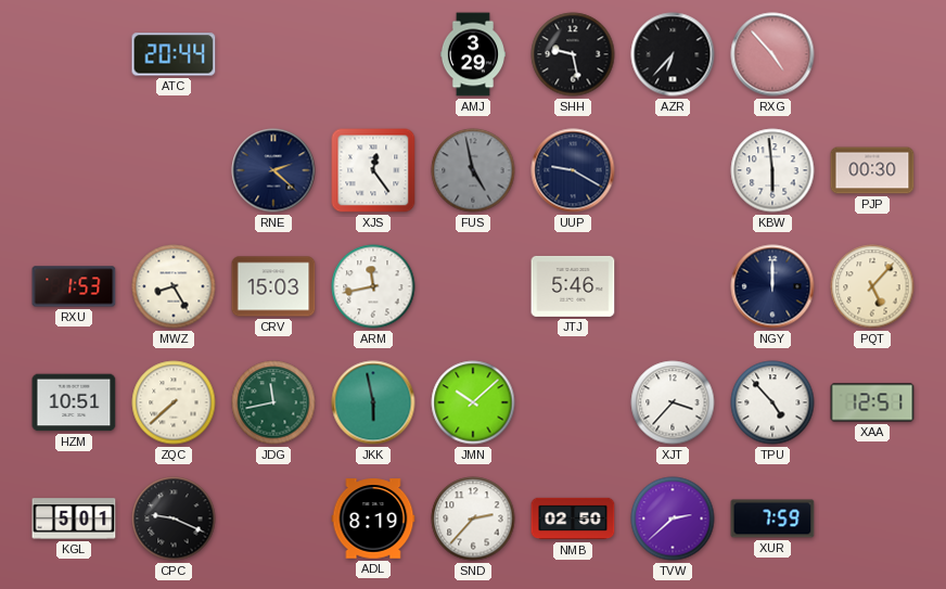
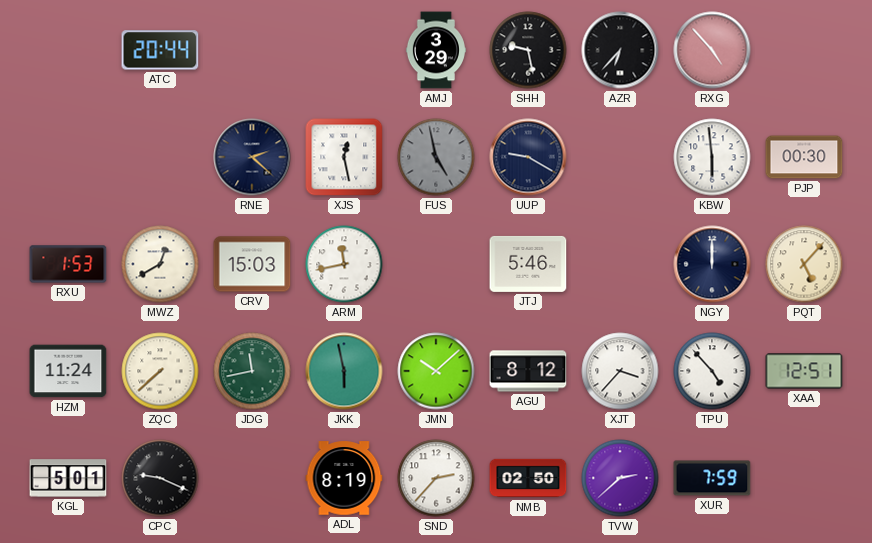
XJS: 12:24 -> 12:28 (344, 157)
MWZ: 8:25 -> 12:40 (160, 264)
HZM: 10:51 -> 11:24 (68, 371)
AGU: none -> 8:12 (528, 371)
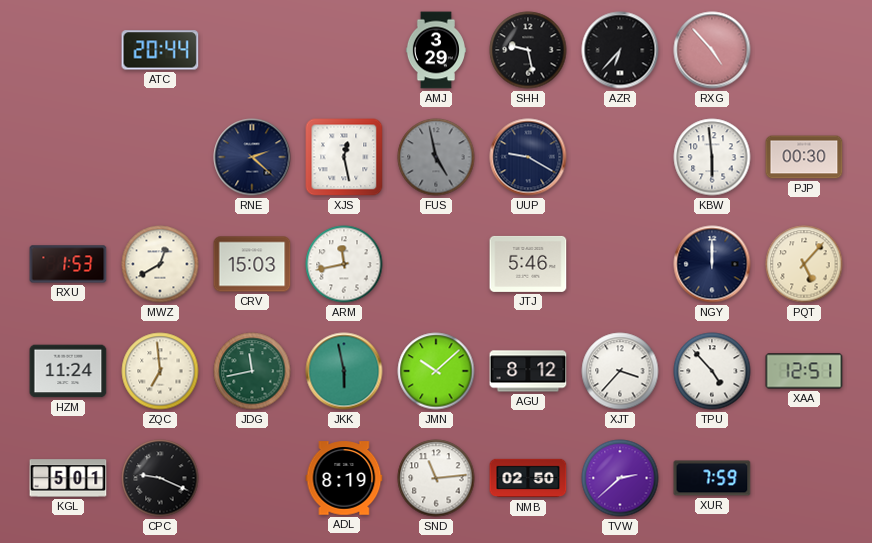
ZQC: 7:38 -> 6:59 (160, 371)
SND: 2:37 -> 11:14 (436, 478)
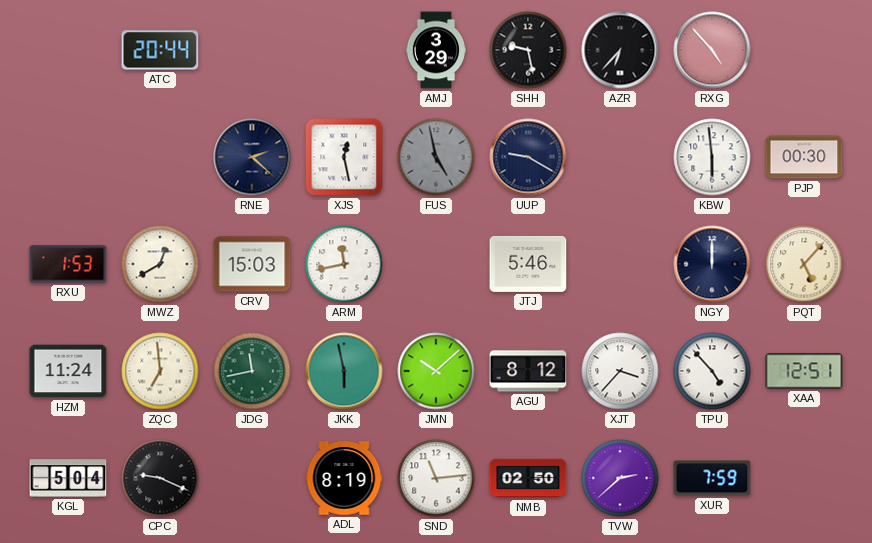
KGL: 5:01 -> 5:04 (68, 478)
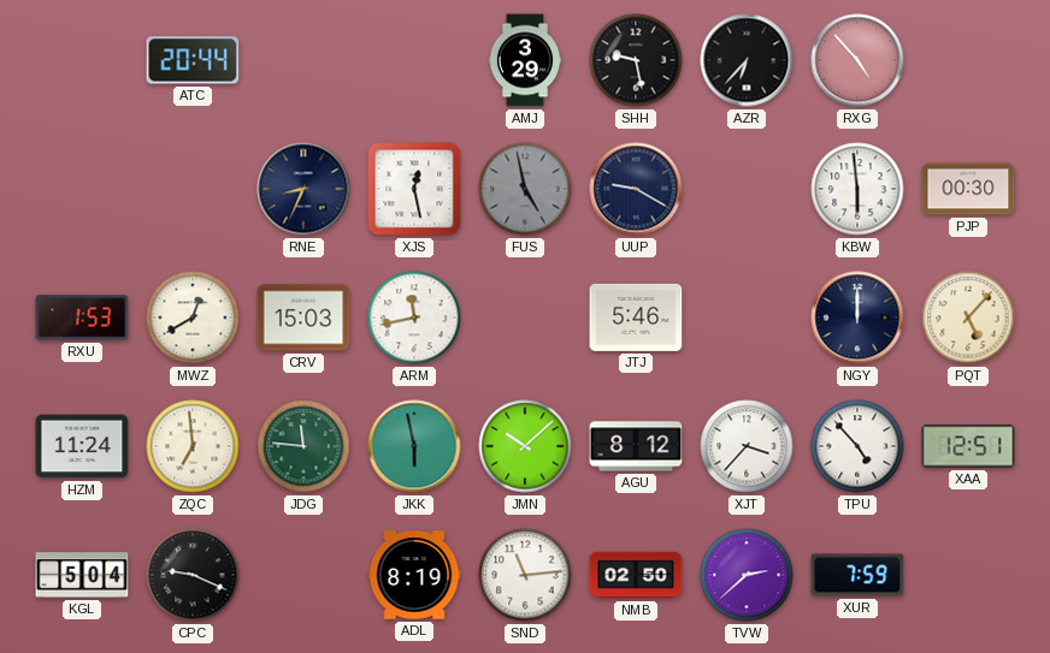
RNE: 2:22 -> 8:34 (303, 189)
JDG: 11:43 -> 11:46 (303, 446)
